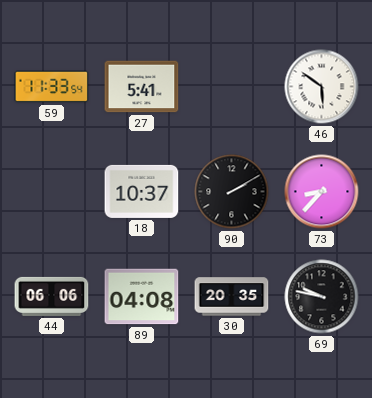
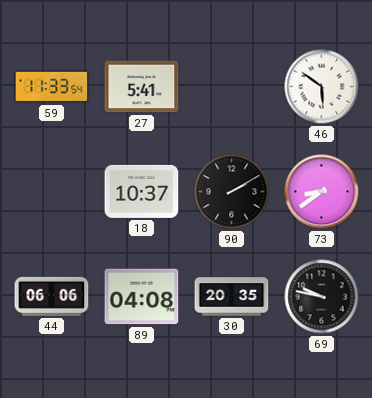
73: 8:37 -> 8:39 (322, 192)
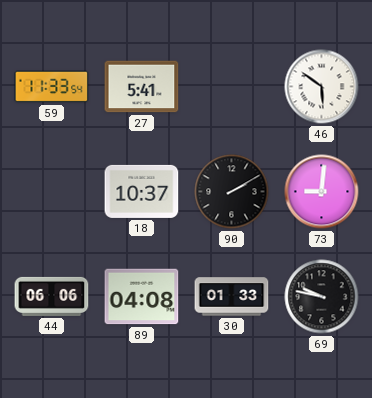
73: 8:39 -> 9:01 (322, 192)
30: 20:35 -> 01:33 (232, 297)
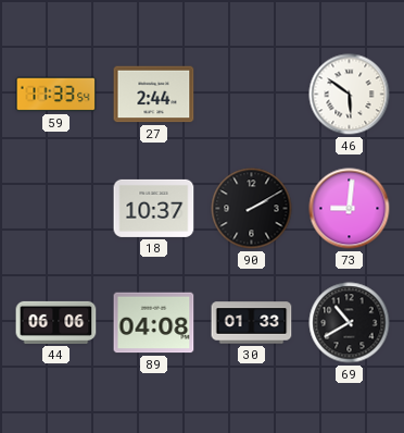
27: 5:41 -> 2:44 (154, 95)
69: 9:47 -> 10:40 (350, 323)
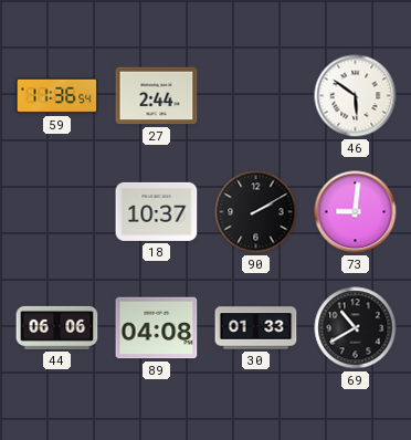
59: 11:33 -> 11:36 (57, 96)
